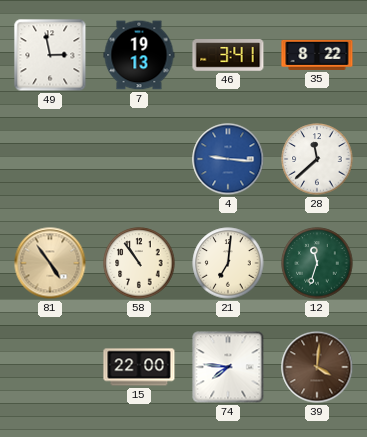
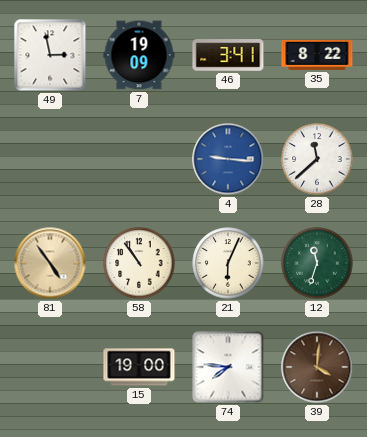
7: 19:13 -> 19:09 (139, 55)
21: 7:01 -> 6:04 (228, 263)
15: 22:00 -> 19:00 (139, 367)
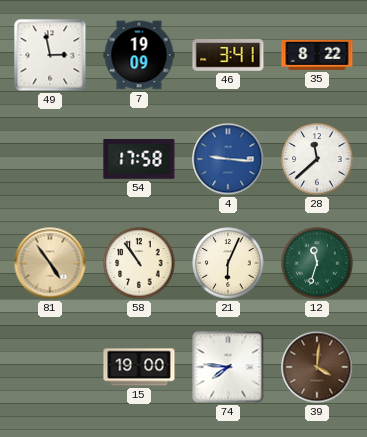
54: none -> 17:58 (139, 160)
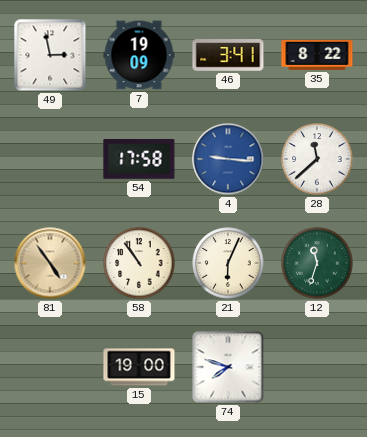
74: 7:46 -> 7:48 (228, 367)
39: 4:01 -> none (317, 367)
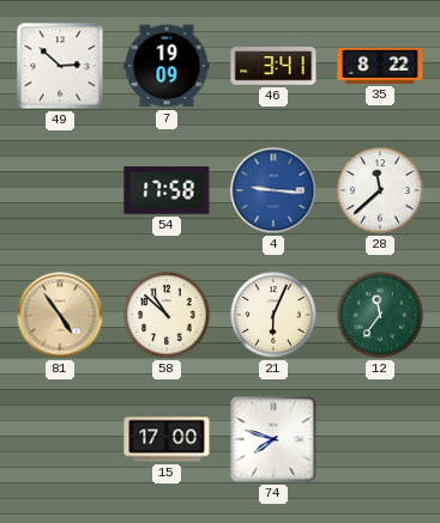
49: 2:58 -> 2:52 (60, 66)
58: 10:54 -> 10:52 (167, 315)
12: 11:33 -> 11:36 (380, 315)
15: 19:00 -> 17:00 (167, 439)
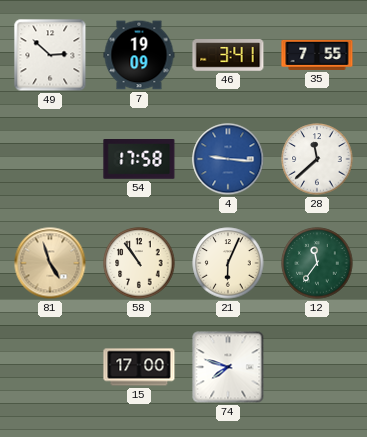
35: 8:22 -> 7:55 (317, 55)
81: 4:54 -> 4:57 (50, 263)
58: 10:52 -> 10:54 (139, 263)
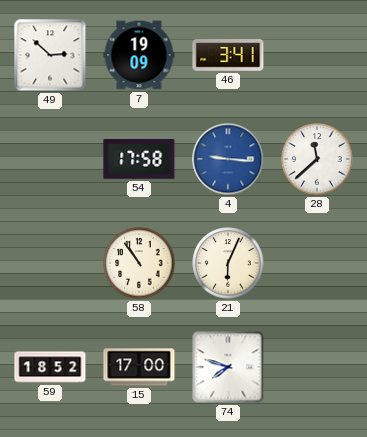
35: 7:55 -> none (317, 55)
81: 4:57 -> none (50, 263)
12: 11:36 -> none (317, 263)
59: none -> 18:52 (50, 367)
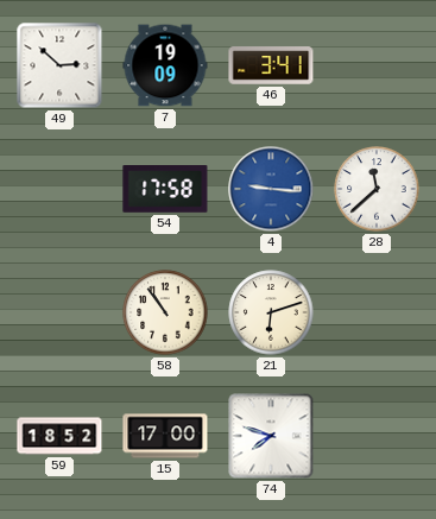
21: 6:04 -> 6:12 (271, 312)
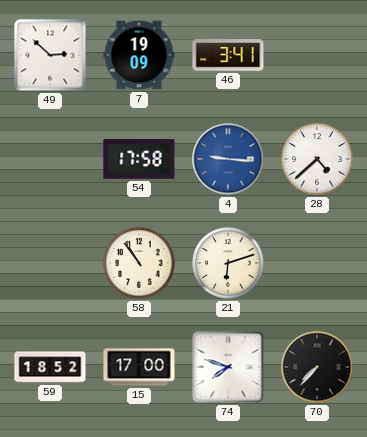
28: 11:38 -> 4:38 (317, 159)
70: none -> 7:37 (317, 367)
